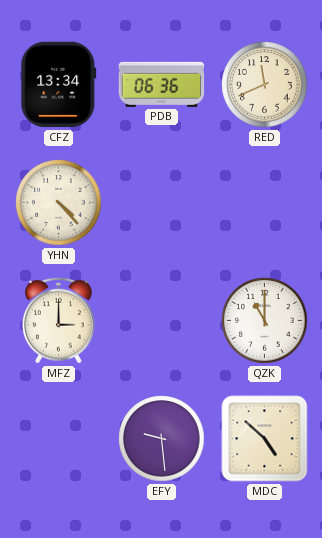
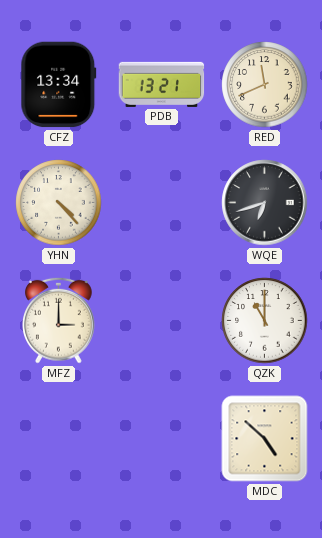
PDB: 06:36 -> 13:21 (162, 84)
WQE: none -> 6:42 (265, 203)
EFY: 9:29 -> none (162, 439)
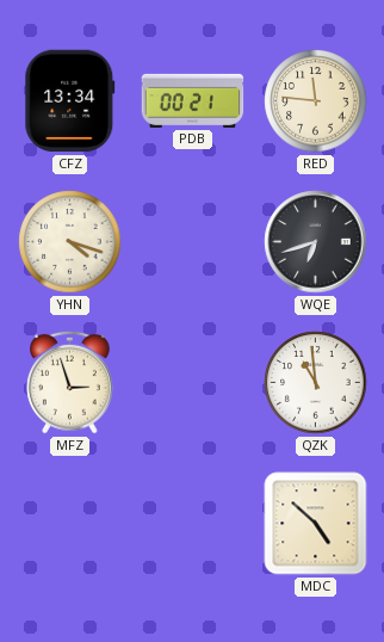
PDB: 13:21 -> 00:21 (193, 100)
RED: 11:41 -> 11:46 (316, 101)
YHN: 4:23 -> 4:18 (70, 242)
MFZ: 3:00 -> 2:57 (70, 382)
QZK: 11:00 -> 10:59 (316, 383)
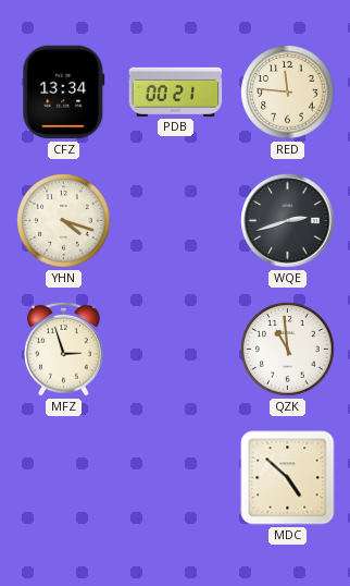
WQE: 6:42 -> 2:42 (288, 221)
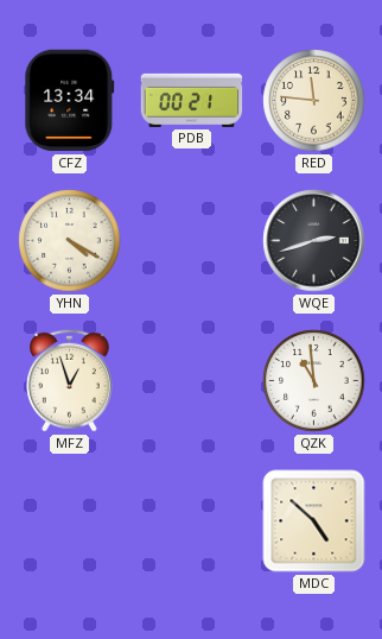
YHN: 4:18 -> 4:20 (70, 241)
MFZ: 2:57 -> 12:57 (70, 380)
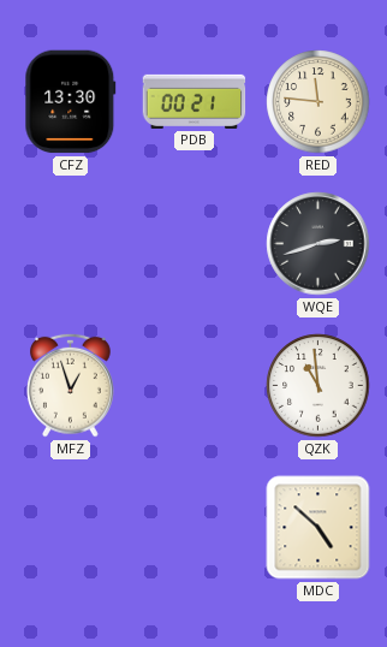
CFZ: 13:34 -> 13:30 (71, 102)
YHN: 4:20 -> none (70, 241)
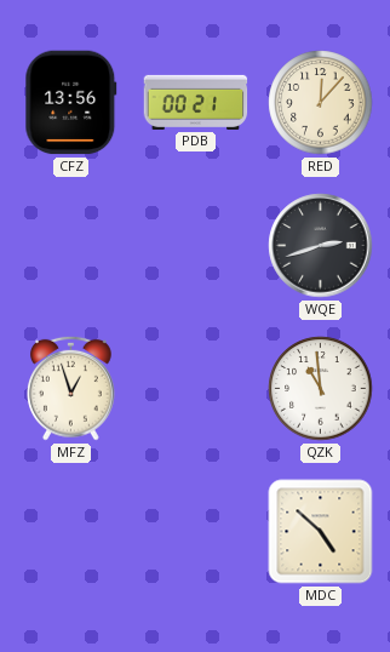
CFZ: 13:30 -> 13:56 (71, 103)
RED: 11:46 -> 12:07 (321, 103)
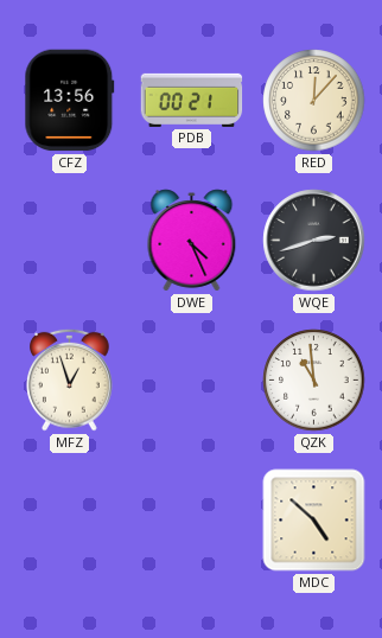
DWE: none -> 4:26 (192, 241)
